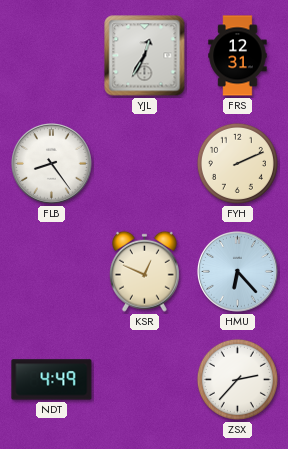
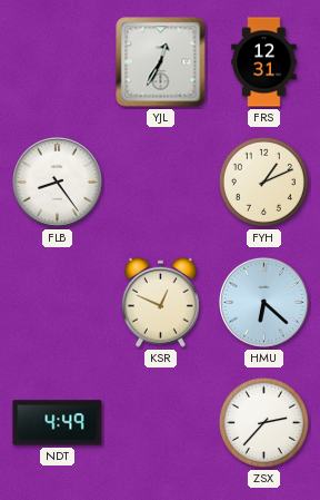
FYH: 2:11 -> 1:11 (263, 182)
HMU: 6:23 -> 6:22 (264, 303)
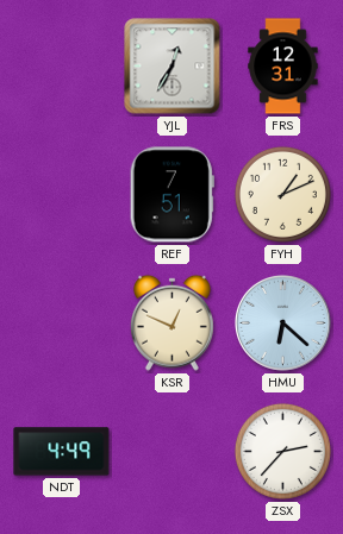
FLB: 8:24 -> none (58, 183)
REF: none -> 7:51 (171, 195)
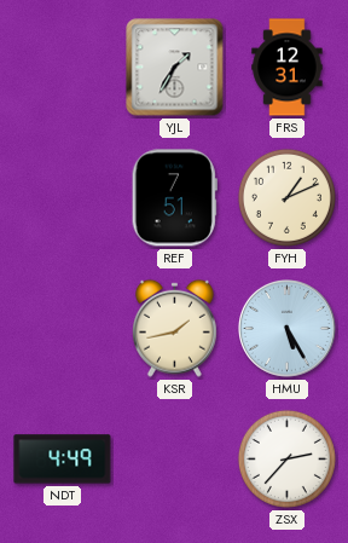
YJL: 12:35 -> 1:35 (175, 68)
KSR: 12:49 -> 1:43 (174, 328)
HMU: 6:22 -> 5:25 (288, 329)
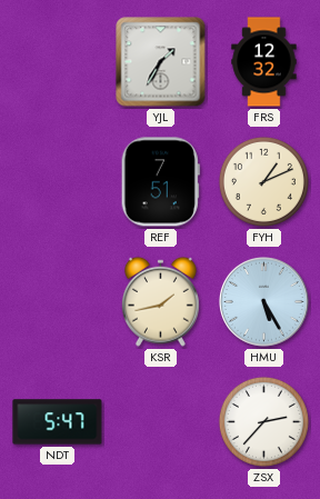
FRS: 12:31 -> 12:32 (264, 62)
NDT: 4:49 -> 5:47 (58, 422)
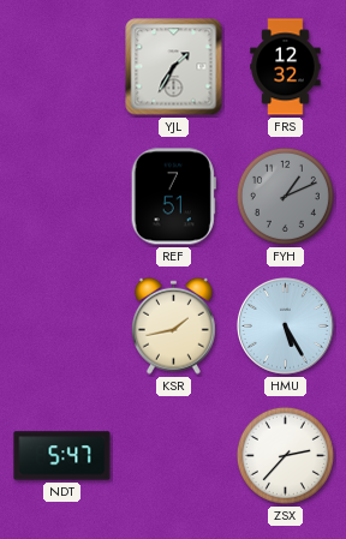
FYH dial: cream -> grey (285, 196)
